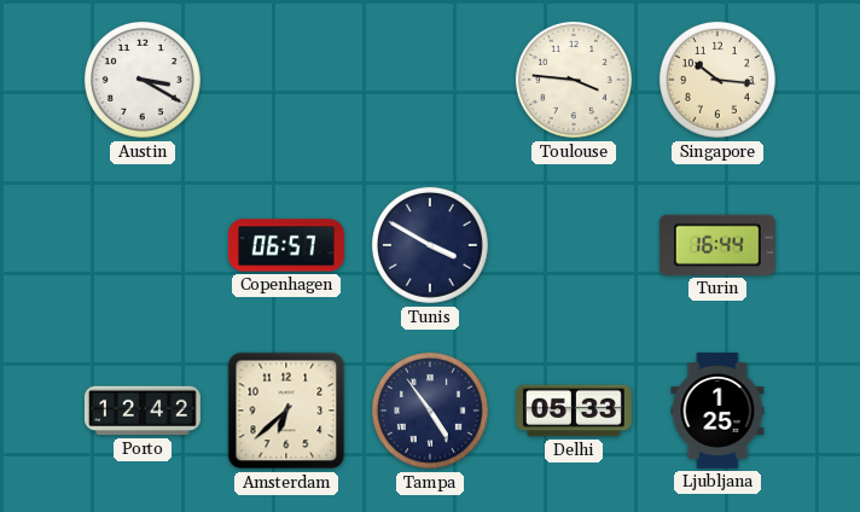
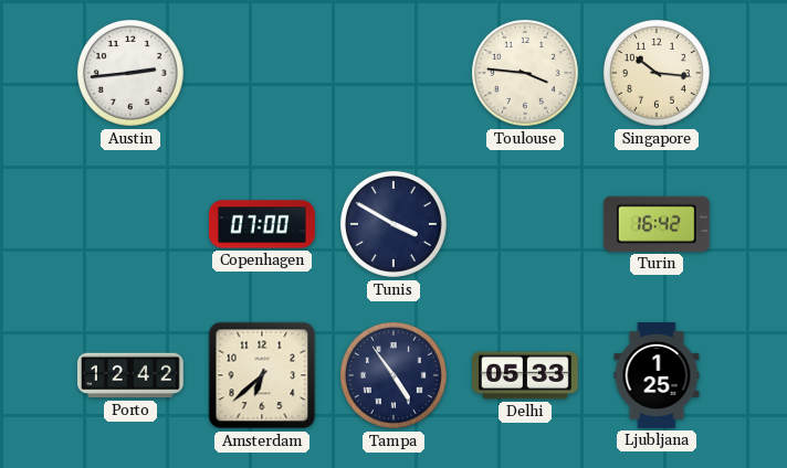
Austin: 3:20 -> 2:44 (130, 73)
Copenhagen: 06:57 -> 07:00 (262, 224)
Turin: 16:44 -> 16:42 (657, 224)
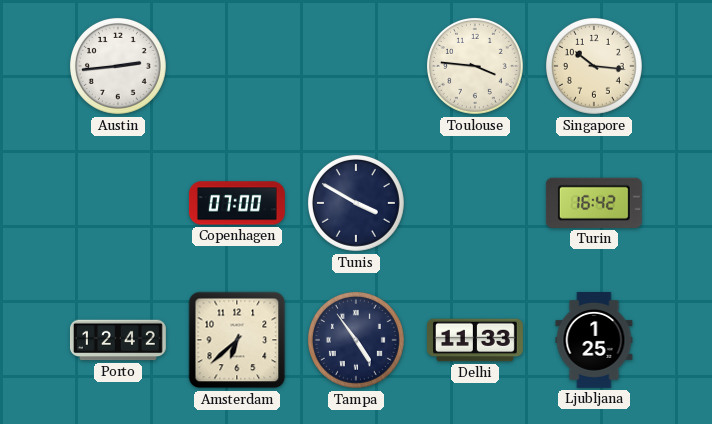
Delhi: 05:33 -> 11:33 (475, 340)
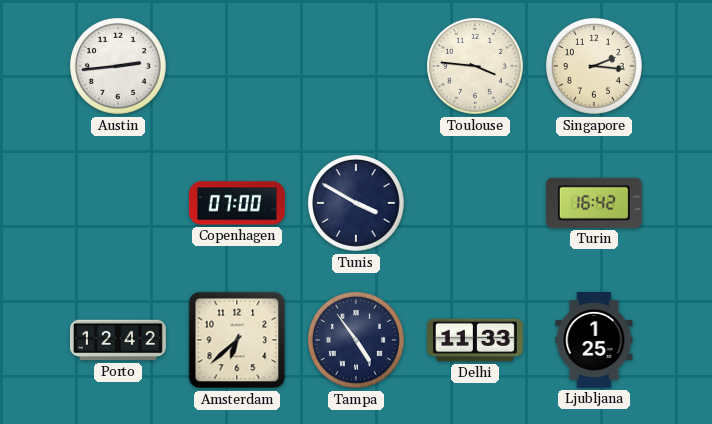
Singapore: 10:16 -> 2:16 (594, 66)
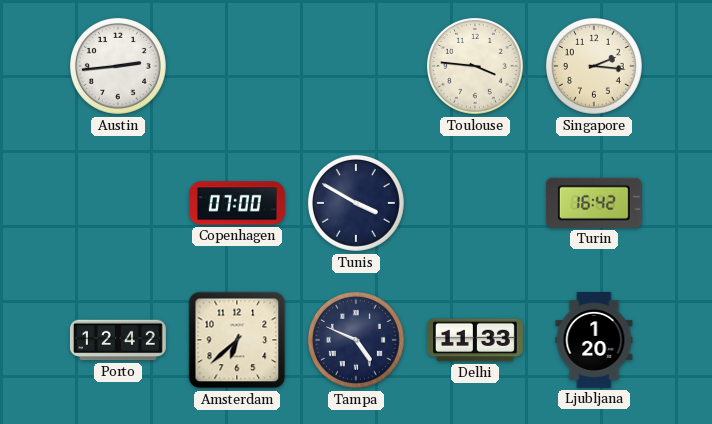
Tampa: 4:54 -> 4:49 (356, 340)
Ljubljana: 1:25 -> 1:20 (594, 340)
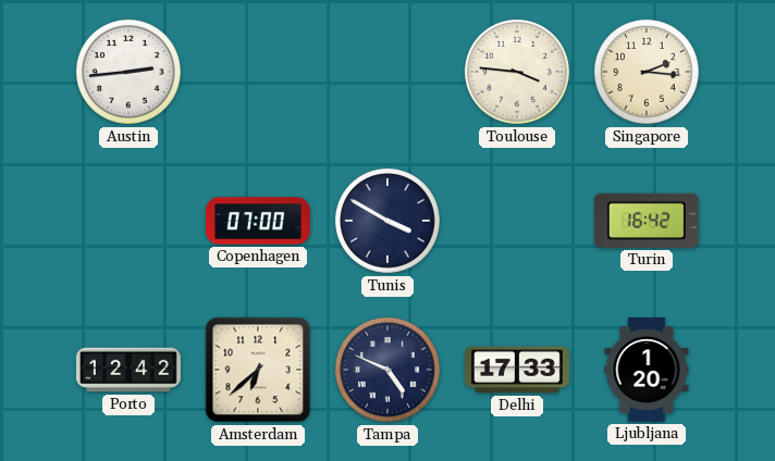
Delhi: 11:33 -> 17:33 (517, 370)
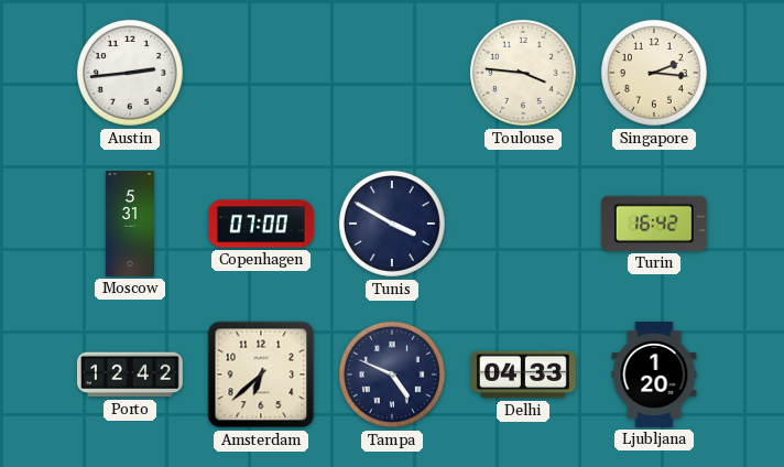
Moscow: none -> 5:31 (130, 225)
Delhi: 17:33 -> 04:33 (523, 374)
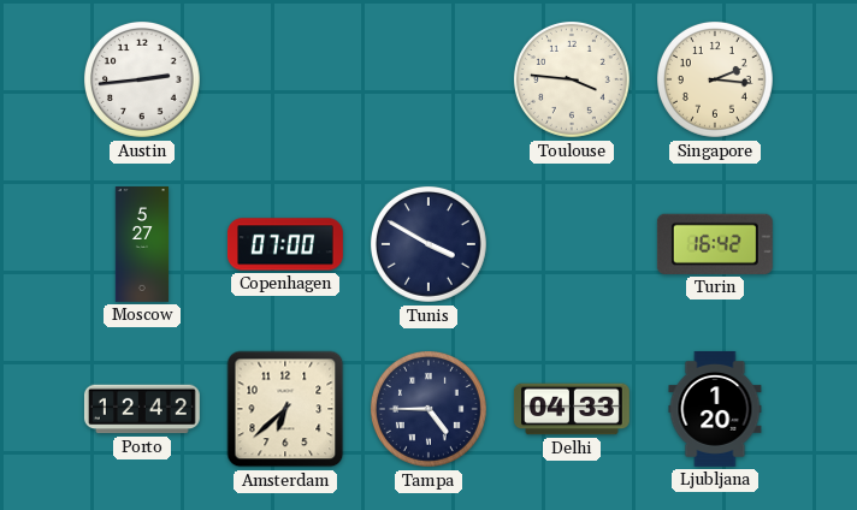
Moscow: 5:31 -> 5:27 (142, 245)
Tampa: 4:49 -> 4:45 (428, 409)
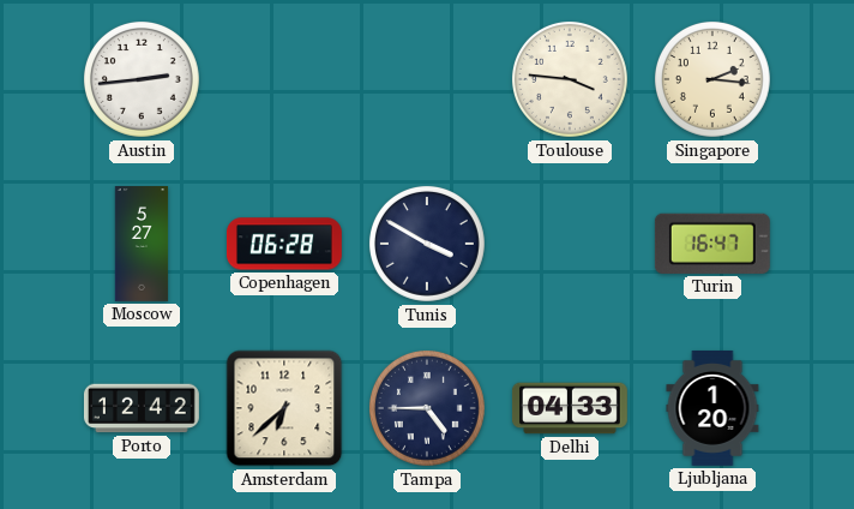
Copenhagen: 07:00 -> 06:28 (284, 244)
Turin: 16:42 -> 16:47 (712, 244)
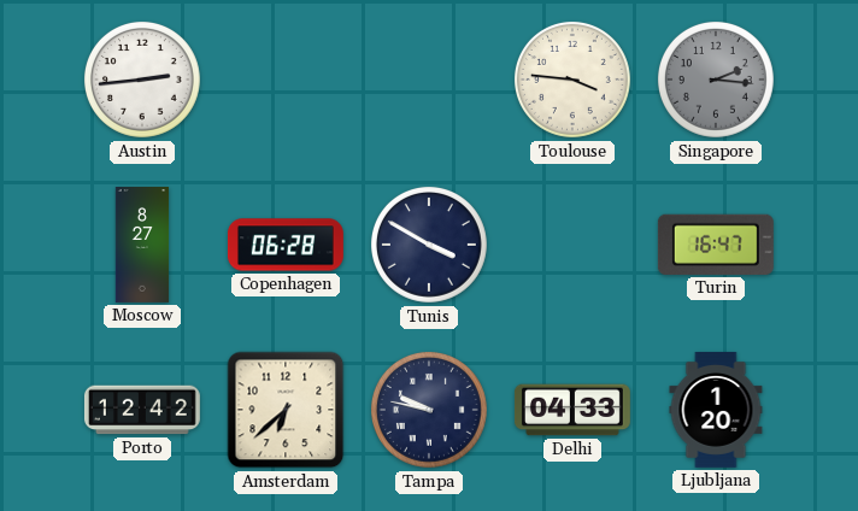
Singapore dial: cream -> grey (716, 80)
Moscow: 5:27 -> 8:27 (142, 246)
Tampa: 4:45 -> 9:47 (429, 410)
